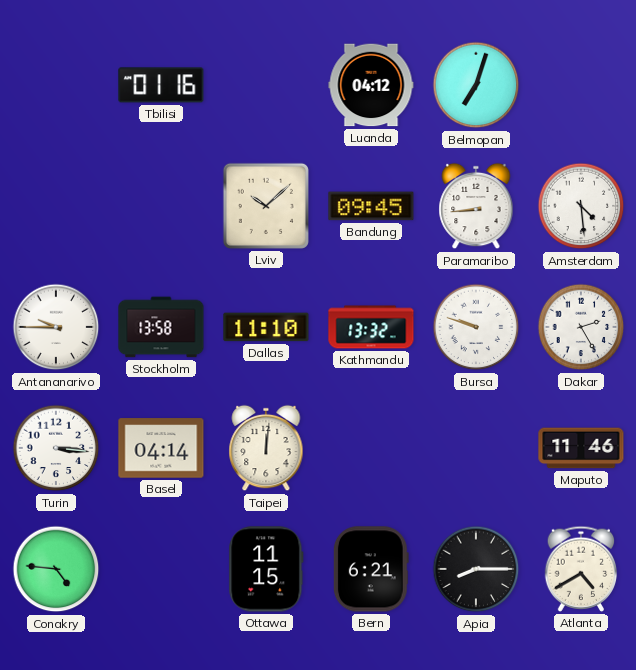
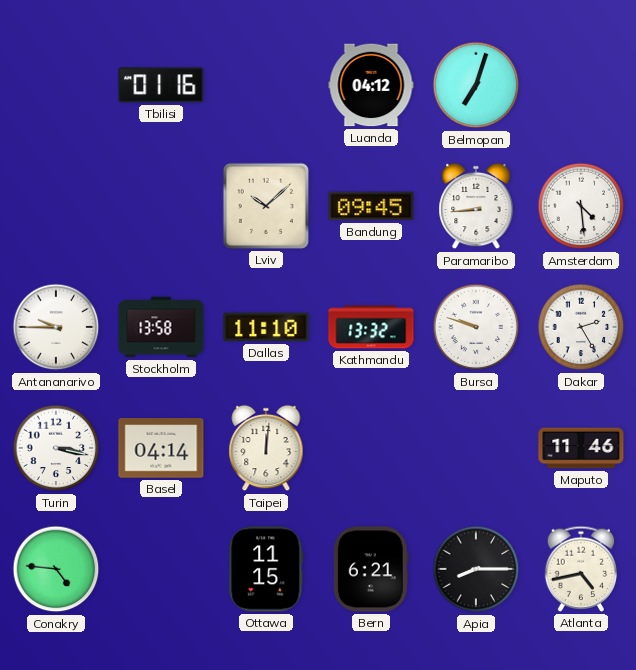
Turin: 3:16 -> 3:17 (56, 448)
Atlanta: 4:40 -> 4:43 (581, 569)
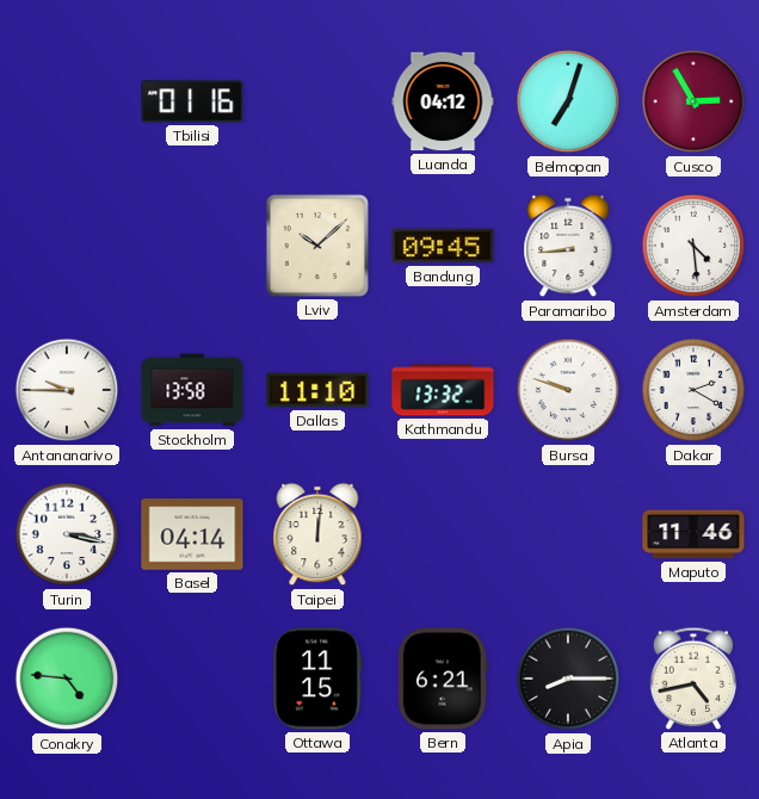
Cusco: none -> 2:55 (693, 101)
Dakar: 2:25 -> 2:20 (693, 390)
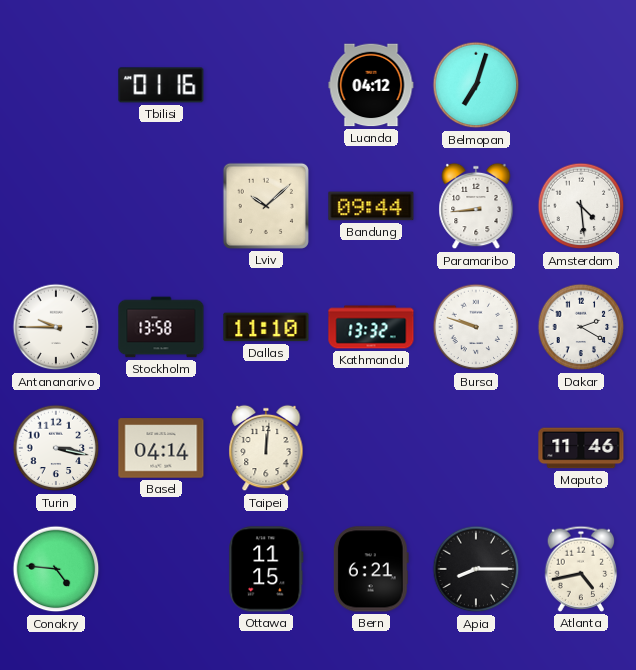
Cusco: 2:55 -> none (693, 101)
Bandung: 09:45 -> 09:44 (371, 206)
